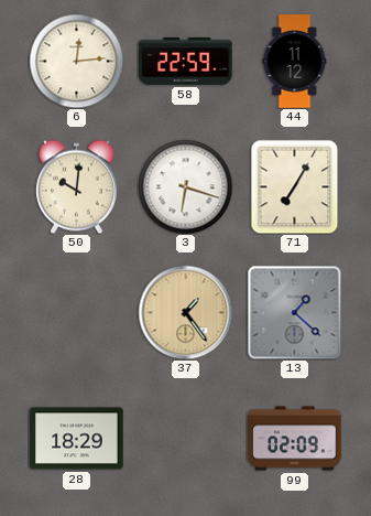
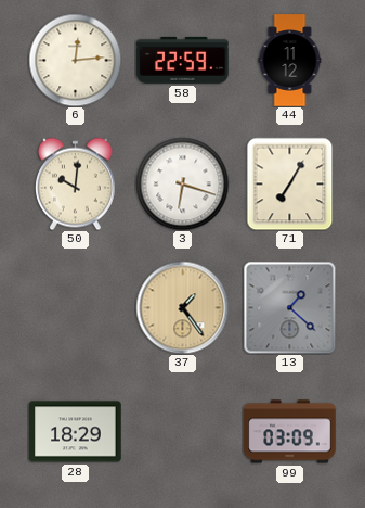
99: 02:09 -> 03:09 (290, 432)
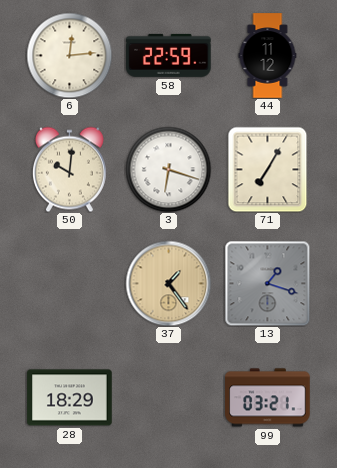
13: 1:22 -> 1:18 (267, 283)
99: 03:09 -> 03:21 (268, 398)
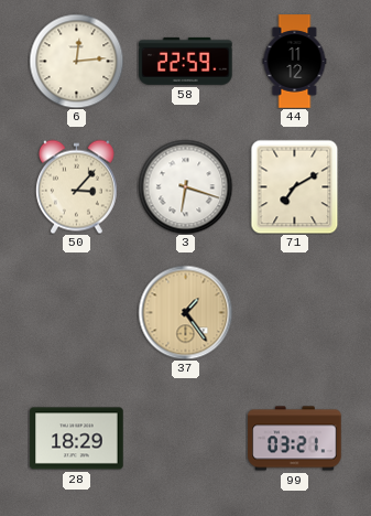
50: 10:01 -> 3:07 (76, 186)
71: 7:05 -> 7:10 (295, 186)
13: 1:18 -> none (267, 283)
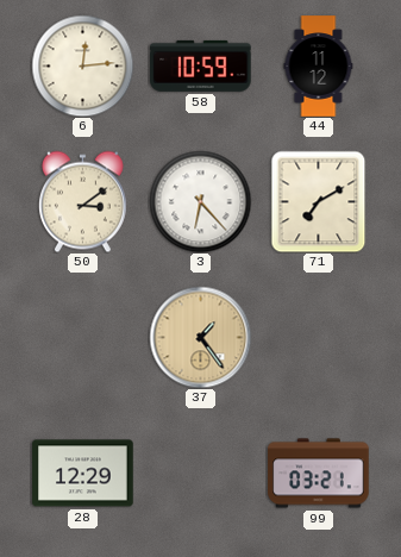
58: 22:59 -> 10:59 (201, 65)
50: 3:07 -> 3:09 (82, 201)
3: 6:18 -> 6:23 (200, 201)
28: 18:29 -> 12:29 (83, 474)
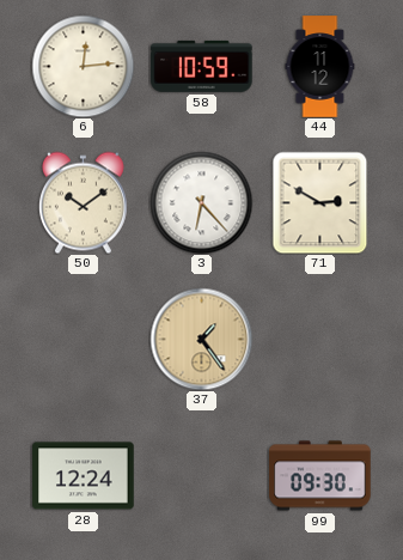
50: 3:09 -> 10:09 (83, 202)
71: 7:10 -> 2:50 (320, 202)
28: 12:29 -> 12:24 (84, 476)
99: 03:21 -> 09:30 (320, 476)
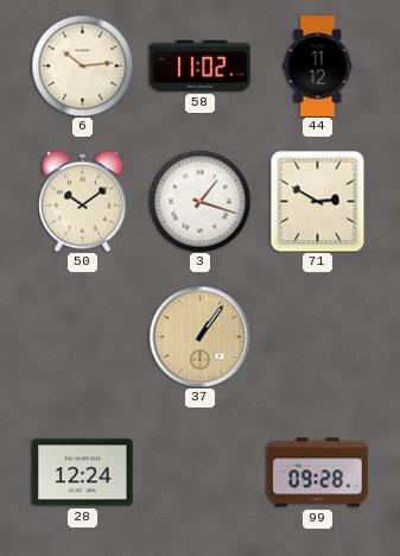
6: 12:14 -> 10:14 (82, 65)
58: 10:59 -> 11:02 (201, 65)
3: 6:23 -> 1:18 (199, 201)
37: 1:24 -> 1:06 (199, 336)
99: 09:30 -> 09:28 (318, 473)
